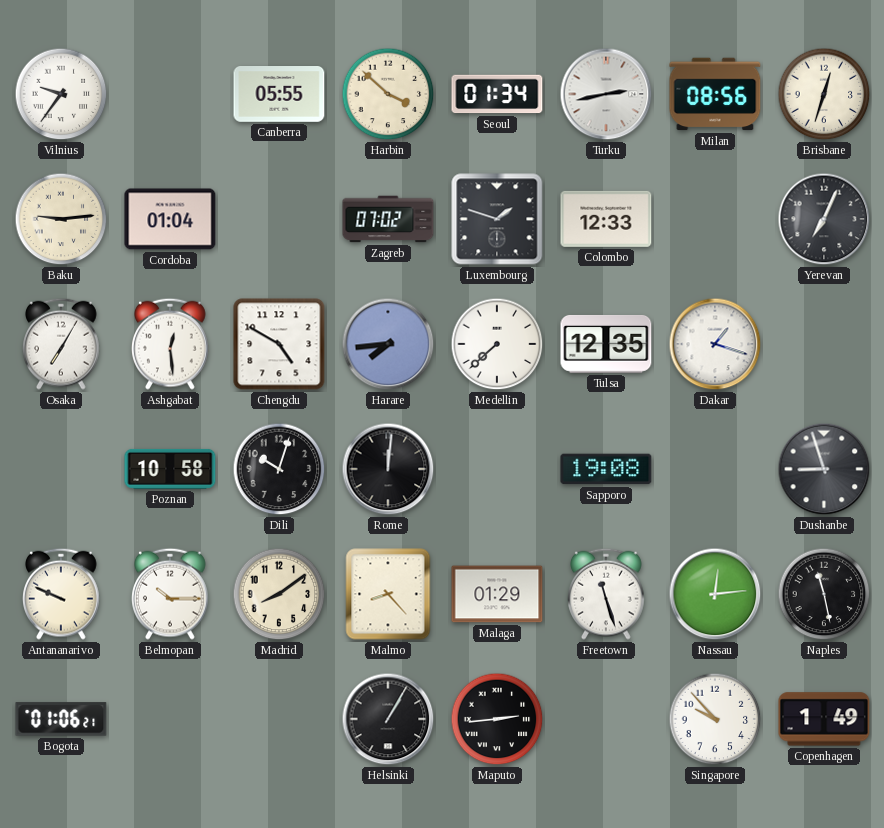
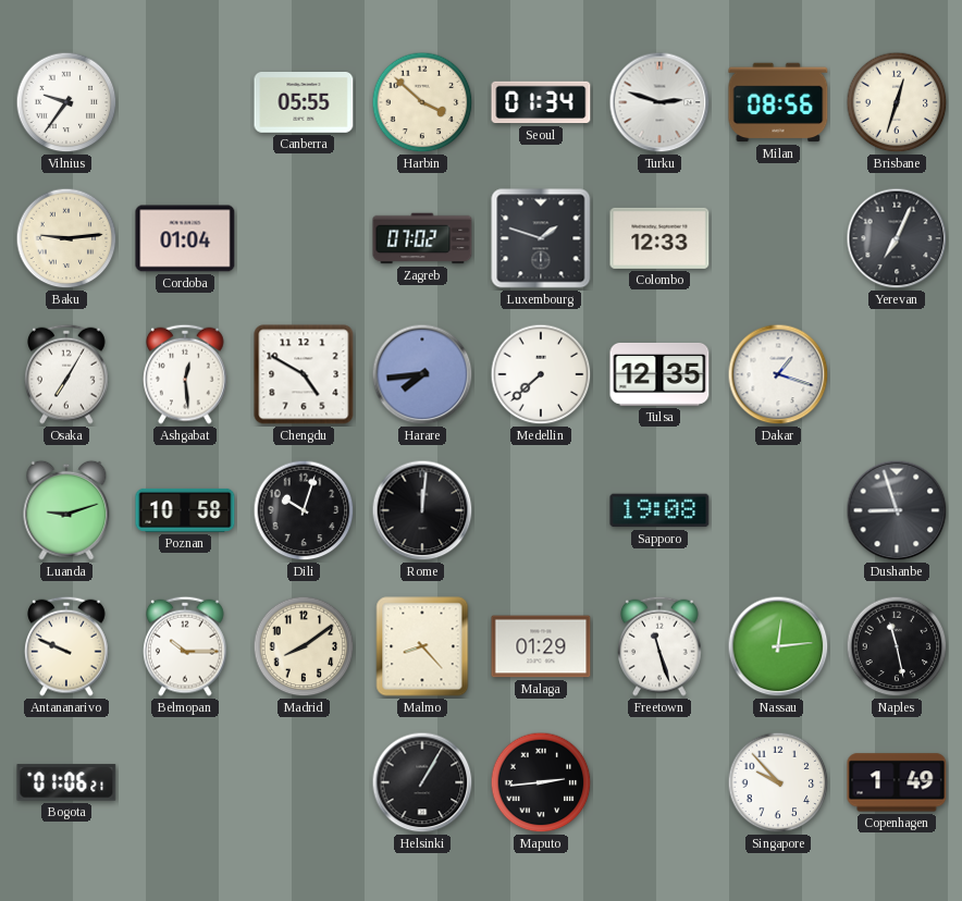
Turku: 2:43 -> 2:48 (659, 102)
Luanda: none -> 9:12 (66, 510)
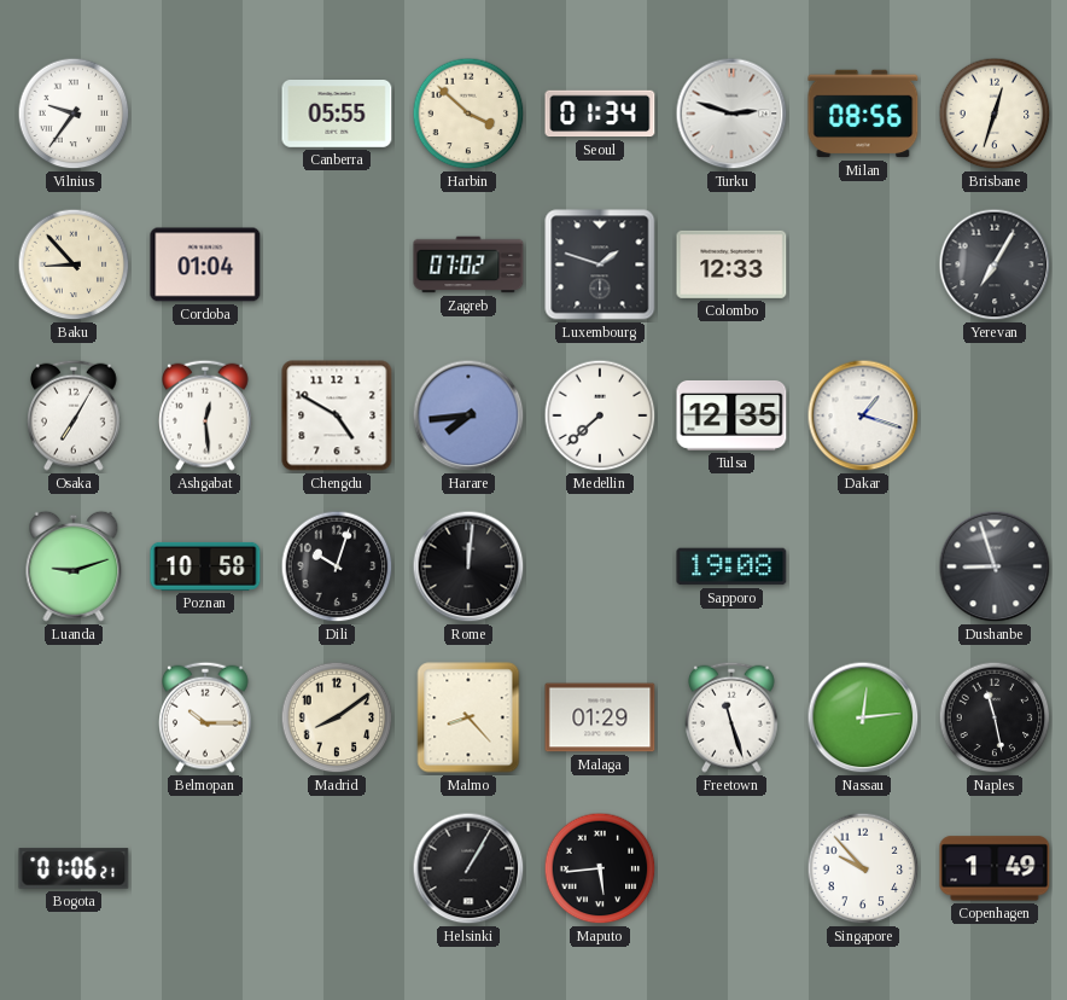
Baku: 9:14 -> 8:53 (74, 264)
Yerevan: 7:04 -> 7:05 (995, 264)
Antananarivo: 9:49 -> none (67, 646)
Maputo: 2:44 -> 5:44 (600, 868)
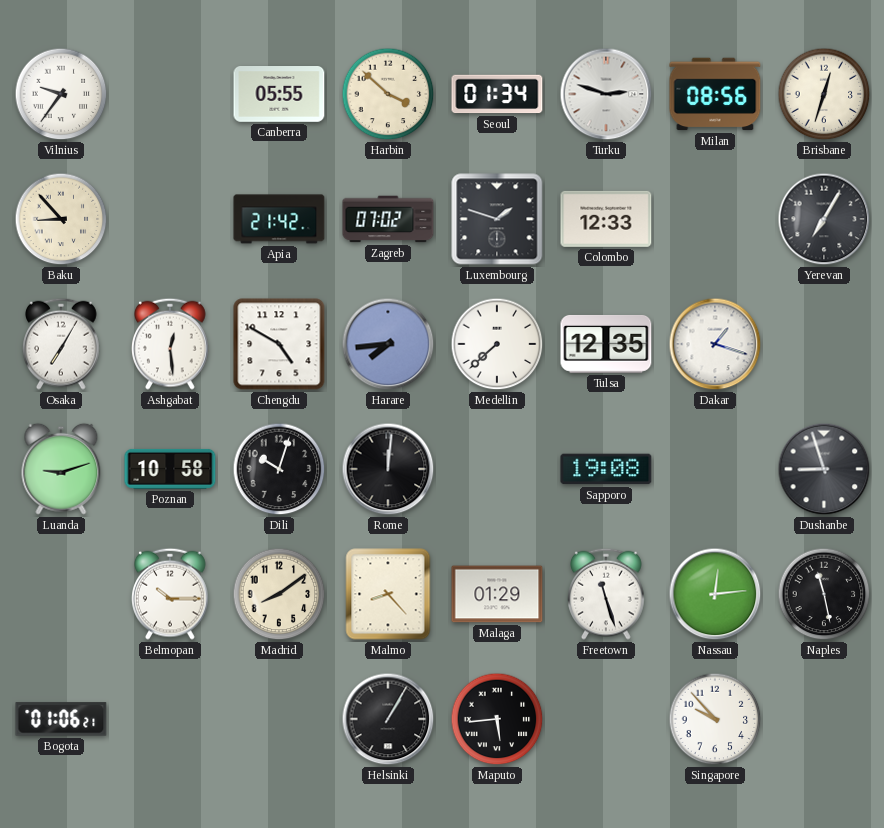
Cordoba: 01:04 -> none (205, 264)
Apia: none -> 21:42 (279, 219)
Copenhagen: 1:49 -> none (995, 868)
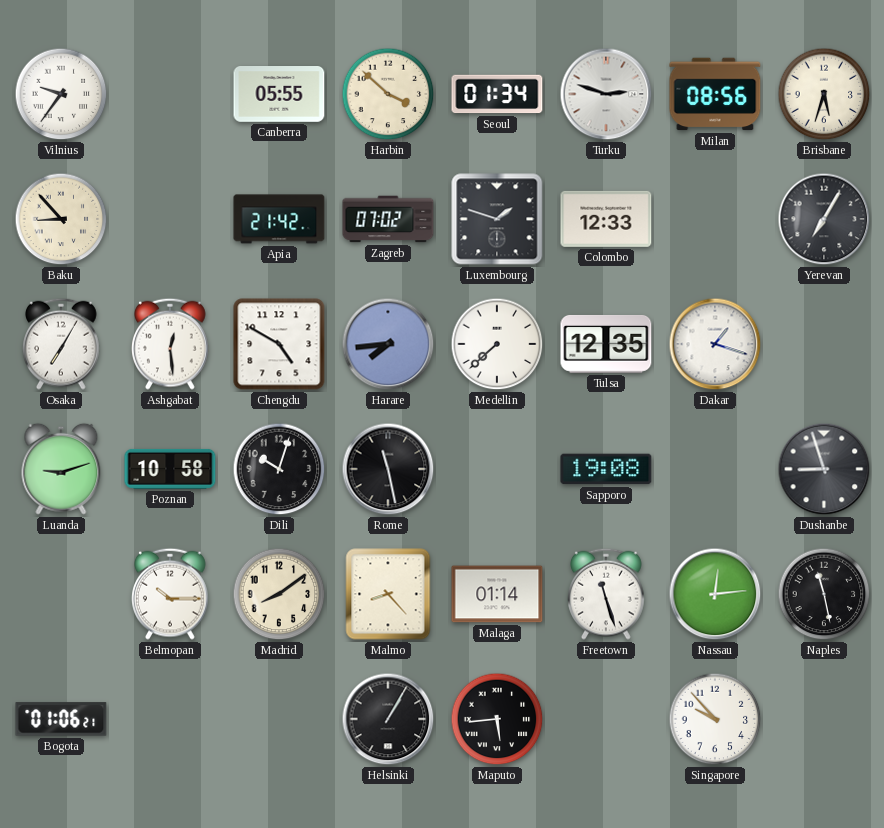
Brisbane: 12:33 -> 5:33 (824, 94)
Rome: 12:01 -> 11:28 (388, 469)
Malaga: 01:29 -> 01:14 (497, 594)
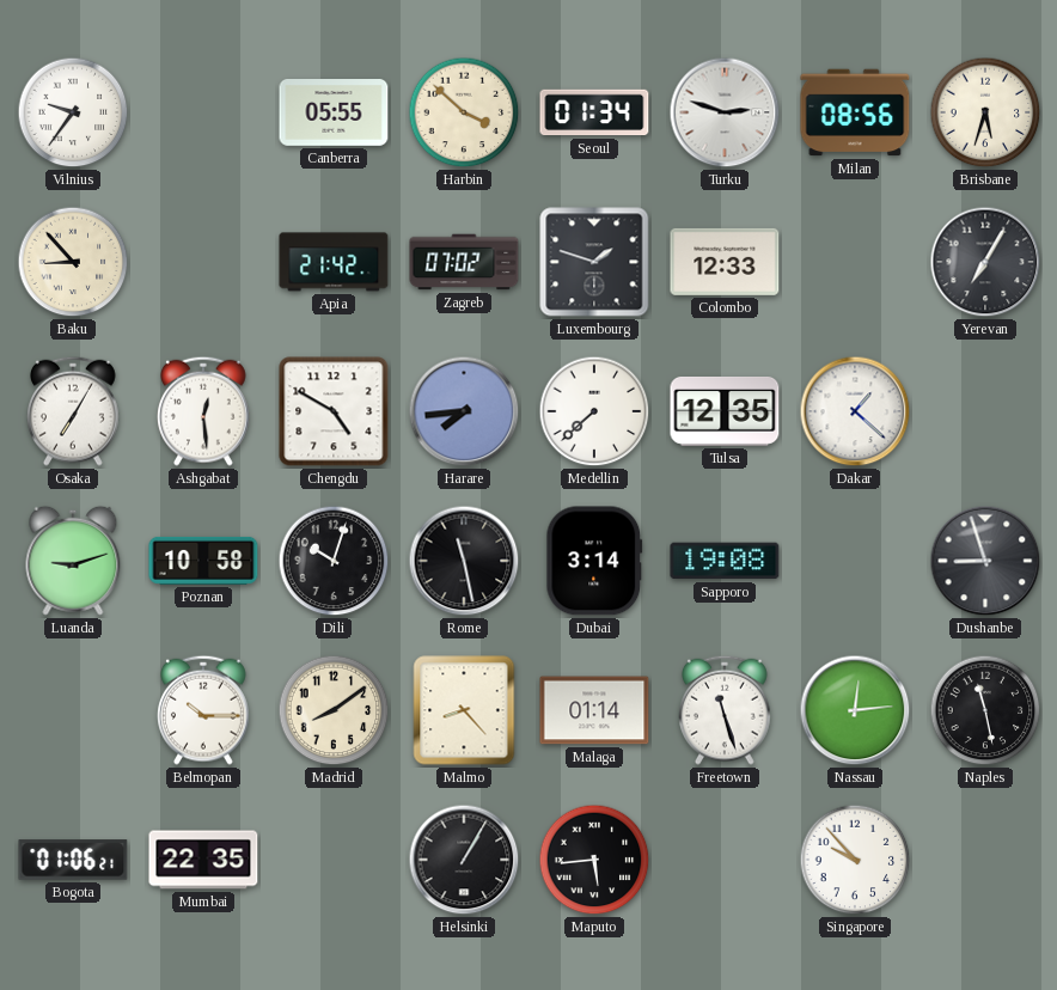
Dakar: 1:18 -> 1:22 (855, 411)
Dubai: none -> 3:14 (594, 561)
Mumbai: none -> 22:35 (203, 860)
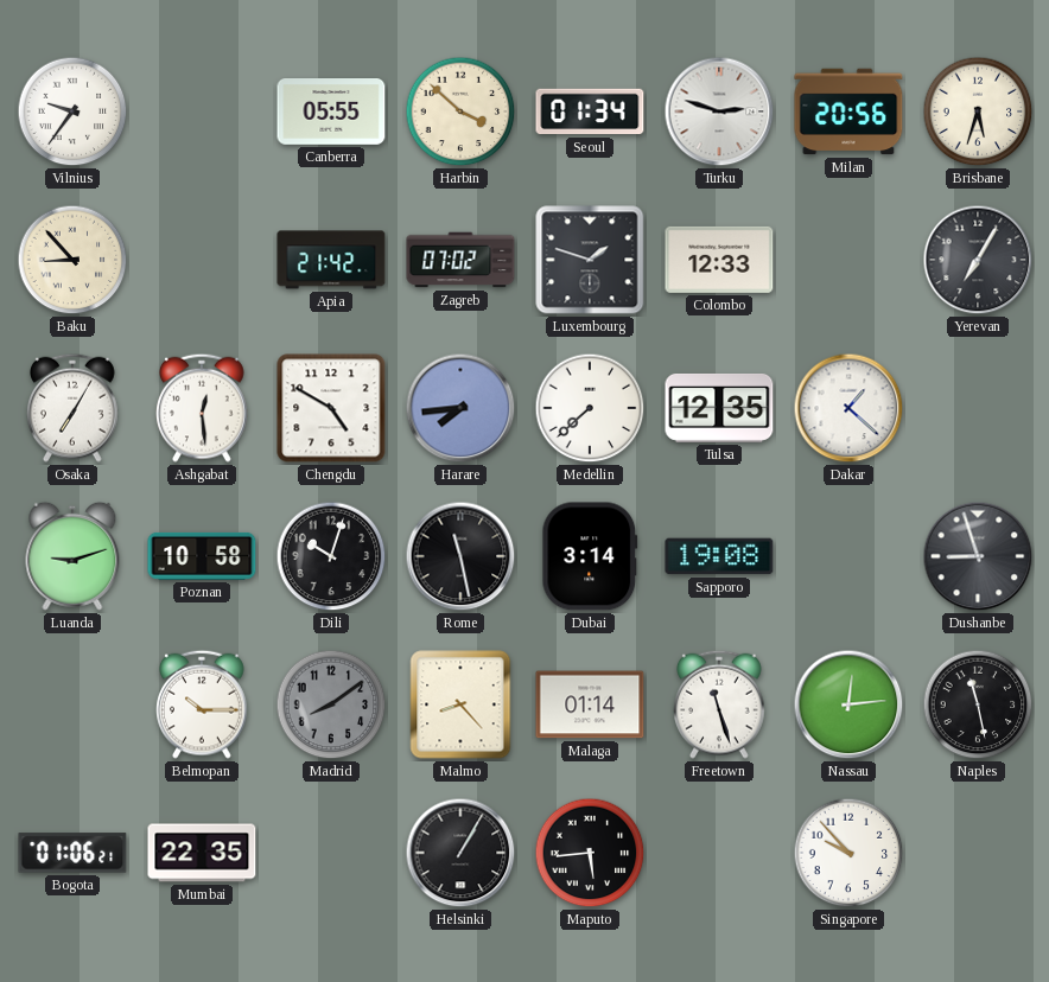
Milan: 08:56 -> 20:56 (848, 111)
Madrid dial: cream -> grey (331, 704)
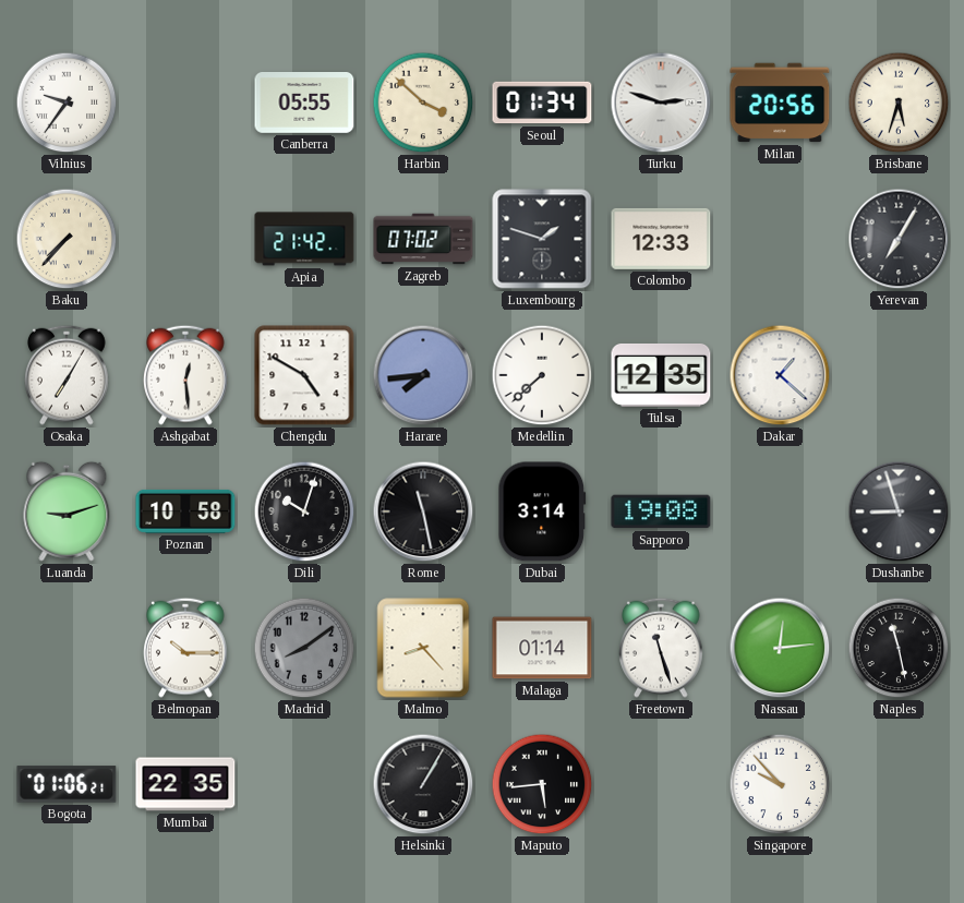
Baku: 8:53 -> 7:37 (67, 239)
